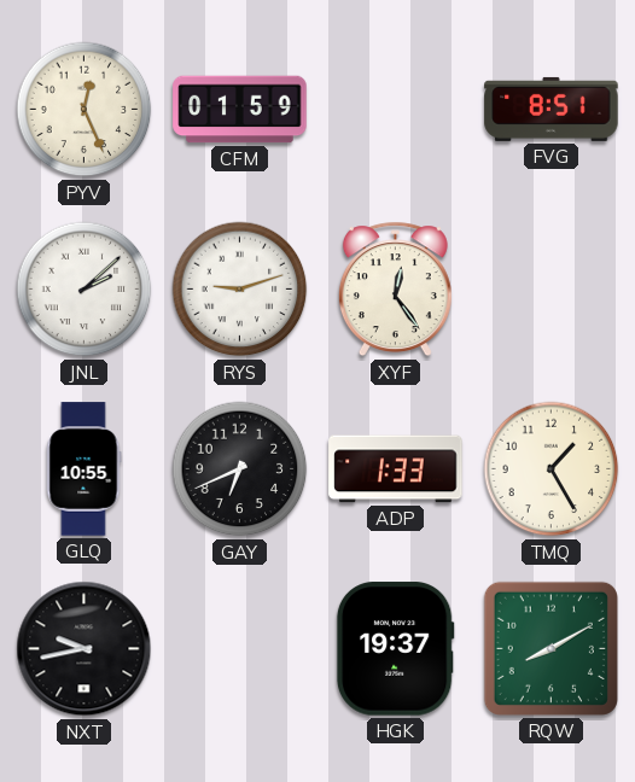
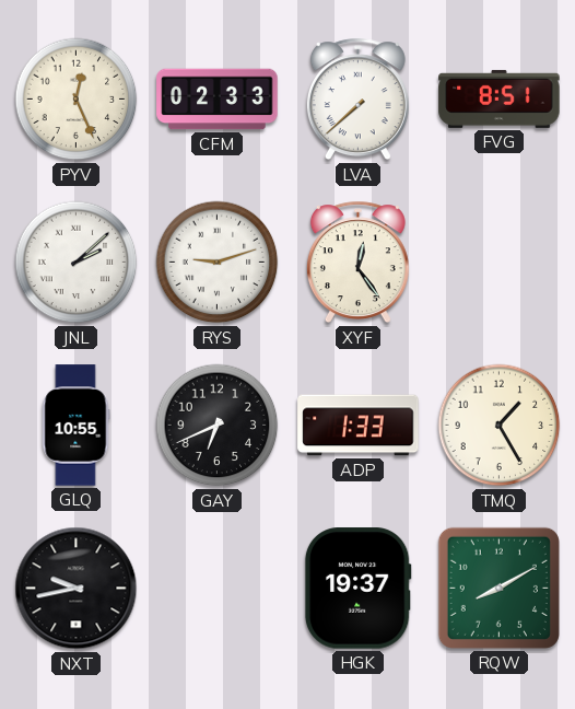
CFM: 01:59 -> 02:33 (218, 100)
LVA: none -> 7:38 (357, 100)
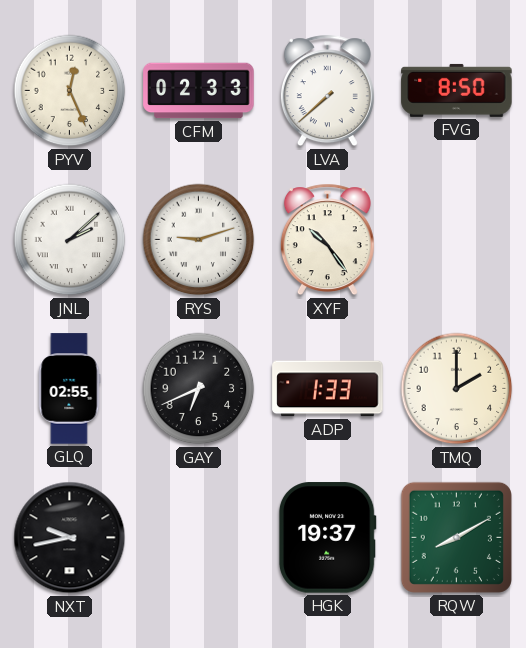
FVG: 8:51 -> 8:50 (457, 90)
XYF: 12:24 -> 10:24 (327, 240)
GLQ: 10:55 -> 02:55 (70, 389)
TMQ: 1:25 -> 2:00 (457, 389)
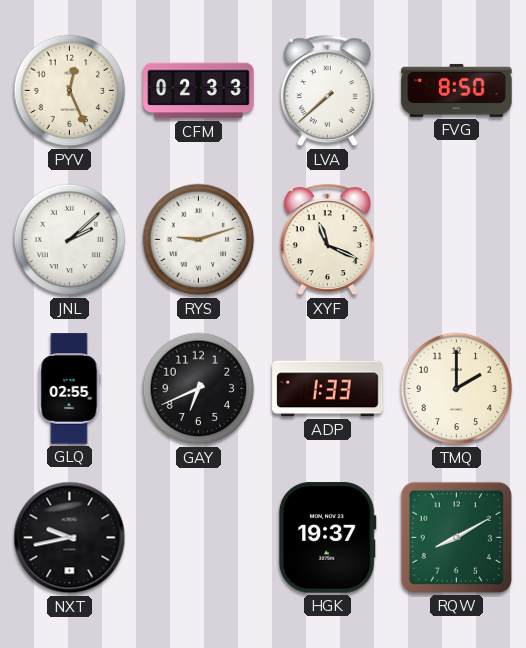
XYF: 10:24 -> 11:19 (327, 240)
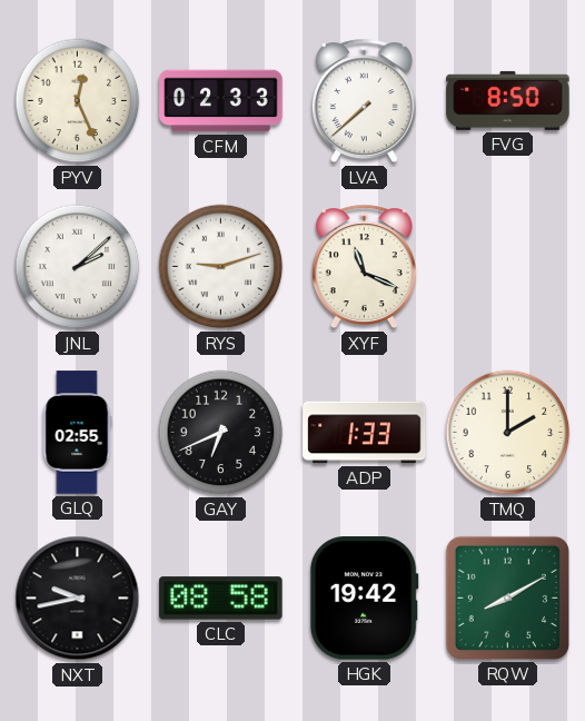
CLC: none -> 08:58 (221, 599)
HGK: 19:37 -> 19:42 (364, 599)
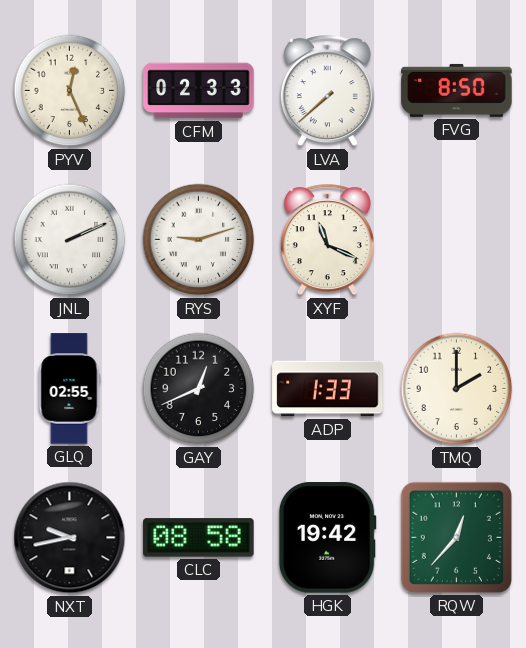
JNL: 2:08 -> 2:11 (70, 240)
GAY: 6:41 -> 12:41 (199, 389)
RQW: 8:10 -> 12:37 (456, 537)
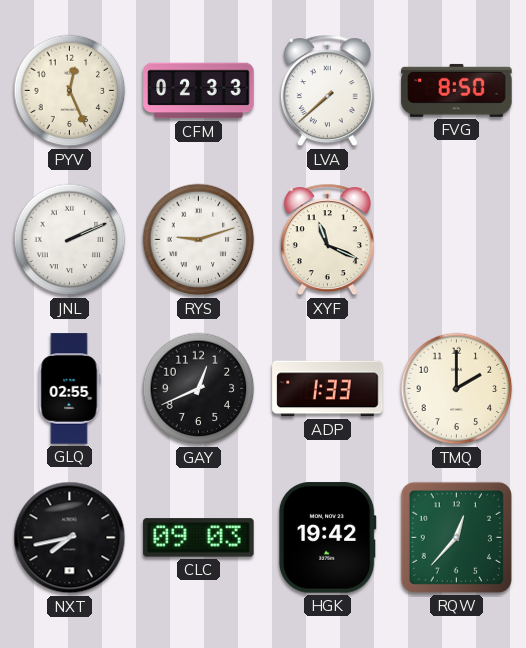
NXT: 9:43 -> 7:43 (70, 538)
CLC: 08:58 -> 09:03 (199, 538)
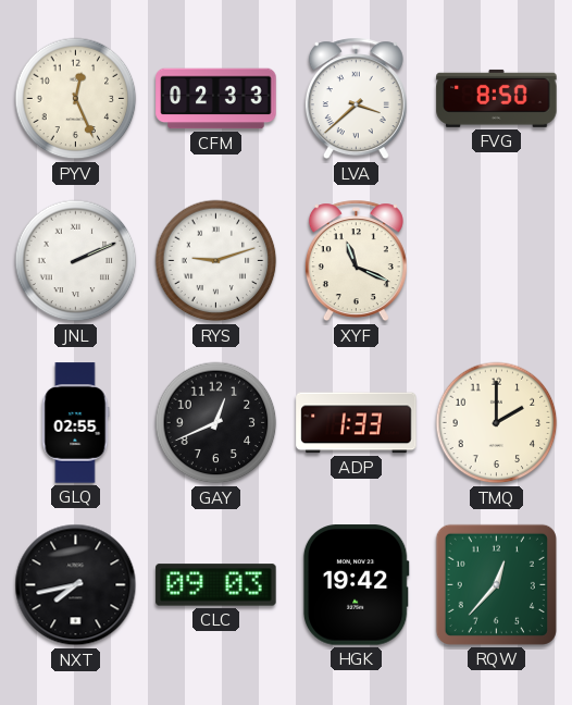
LVA: 7:38 -> 3:38 (356, 99)
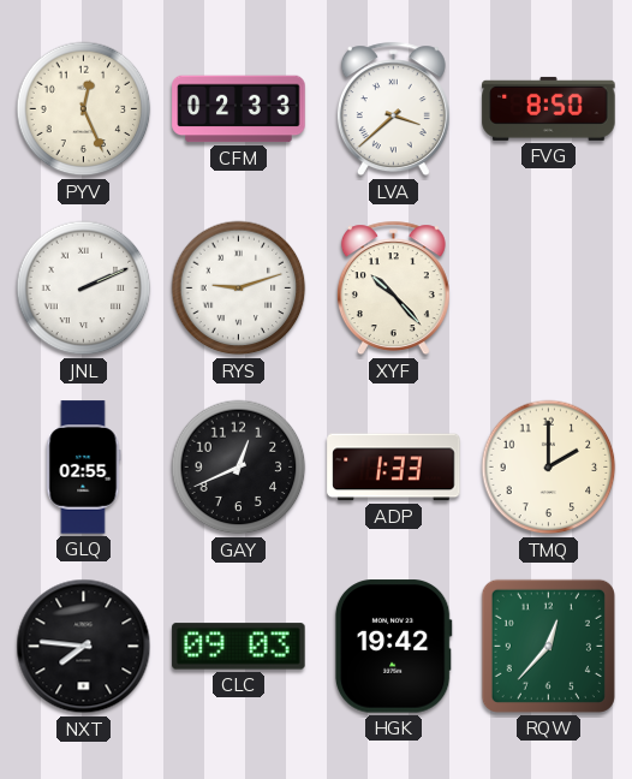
XYF: 11:19 -> 10:23 (393, 289)
NXT: 7:43 -> 7:46 (84, 647)
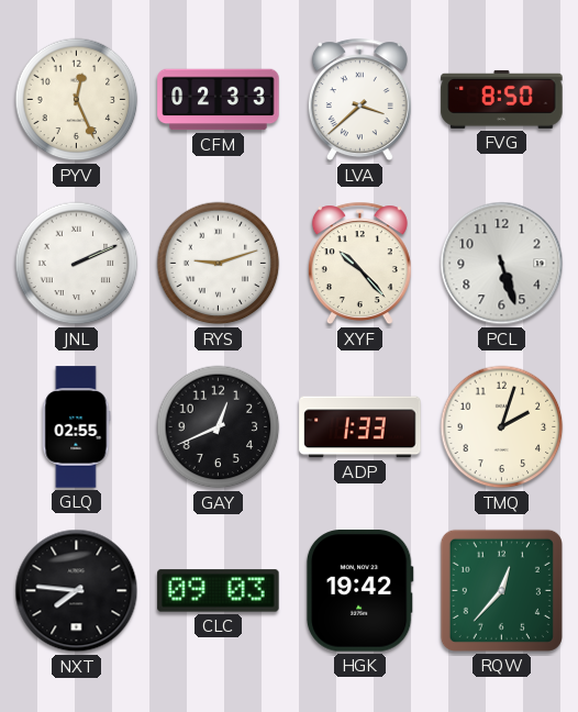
PCL: none -> 5:27 (502, 264)
TMQ: 2:00 -> 2:03 (502, 427)
